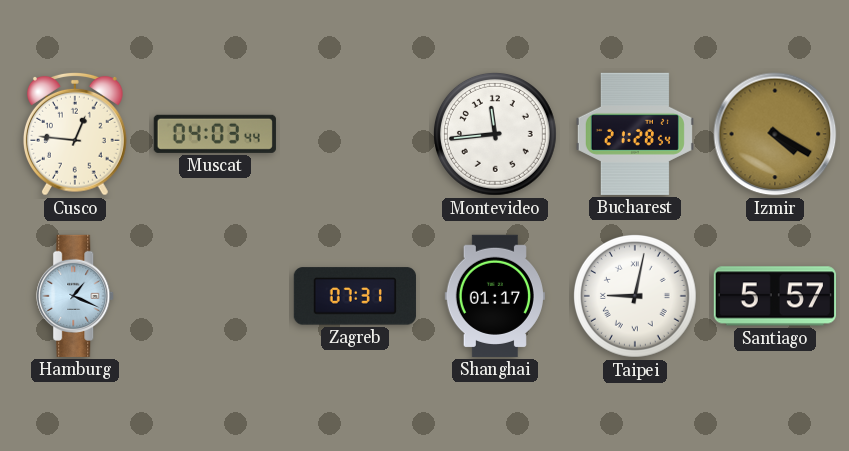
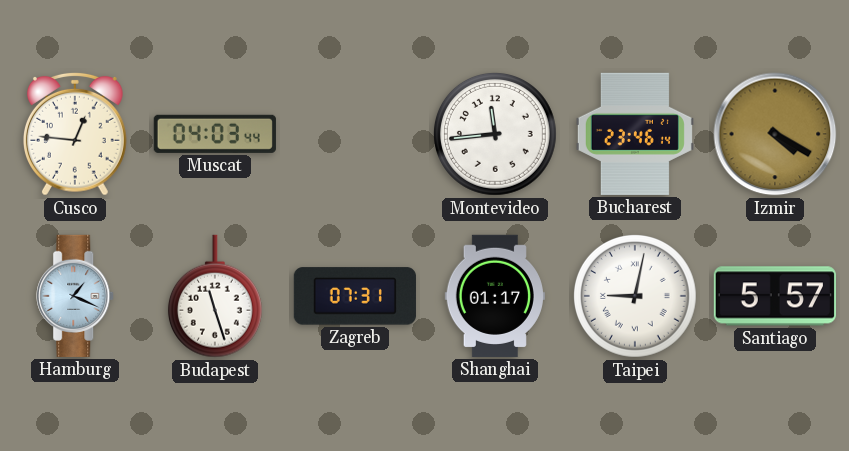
Bucharest: 21:28 -> 23:46 (635, 134)
Budapest: none -> 11:27 (215, 296)
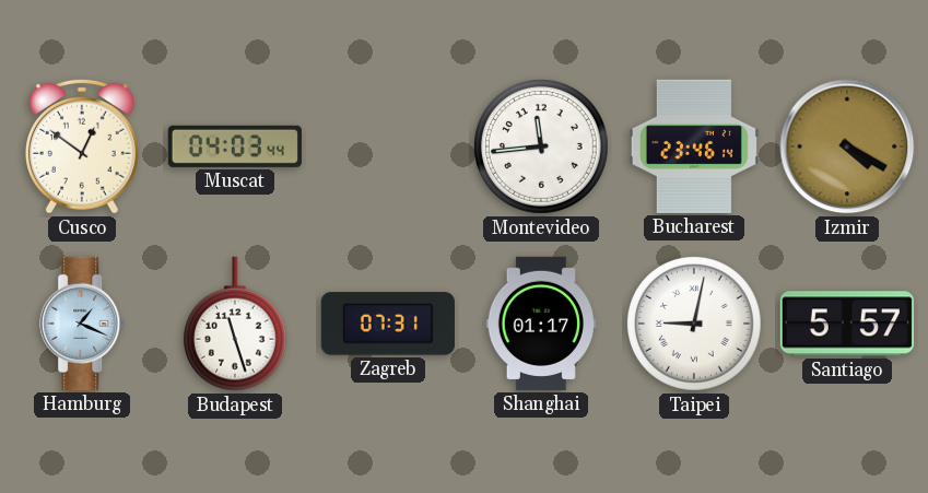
Cusco: 12:46 -> 12:51 (82, 146)
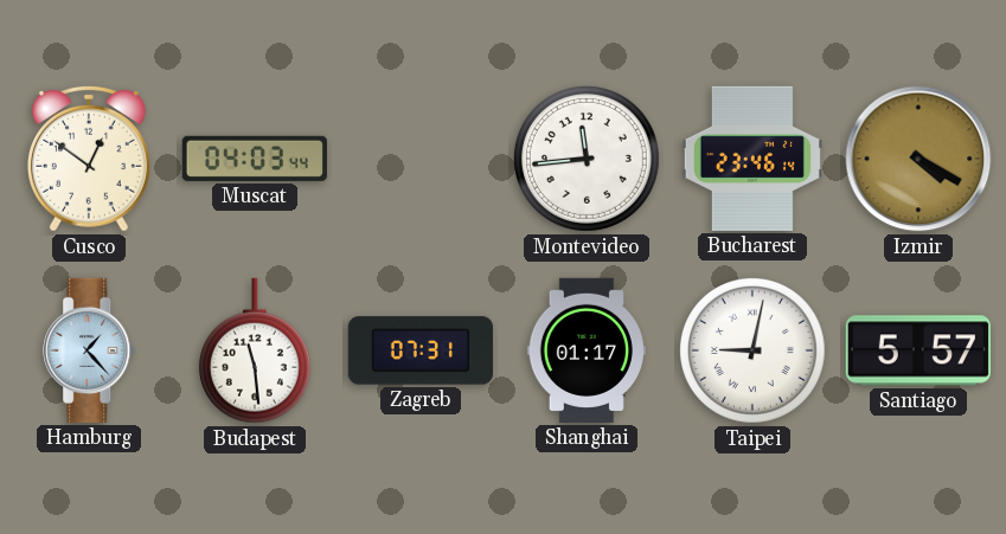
Hamburg: 1:19 -> 1:23 (90, 350)
Budapest: 11:27 -> 11:29 (255, 350)
